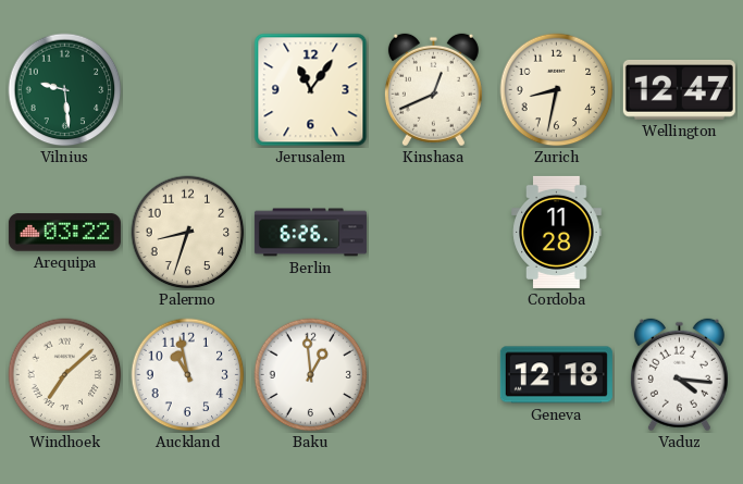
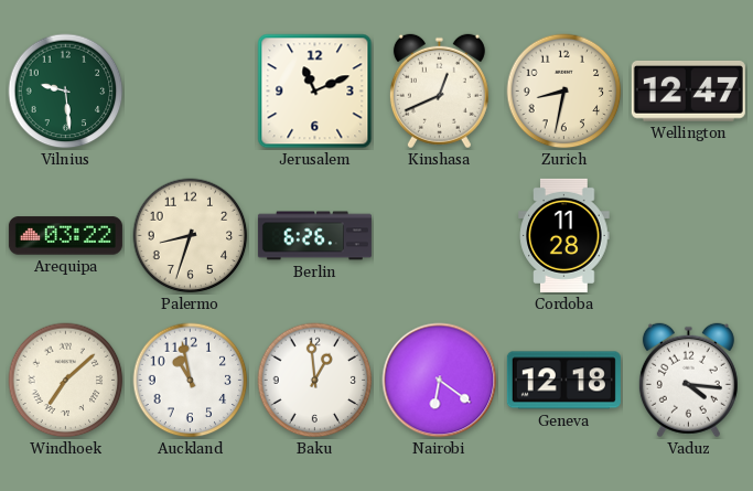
Jerusalem: 11:06 -> 11:11 (315, 92)
Nairobi: none -> 6:21 (440, 381)
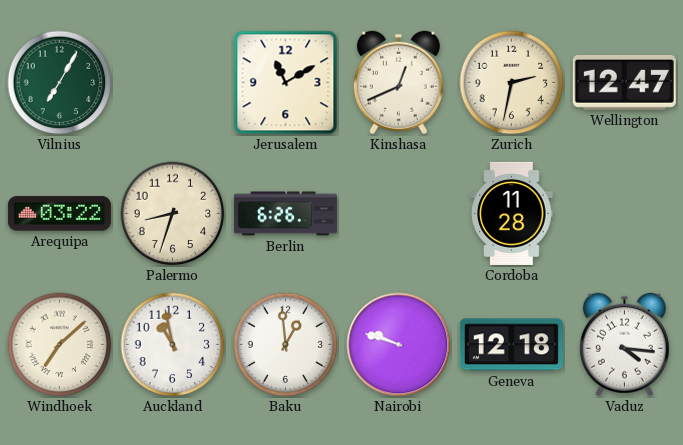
Vilnius: 9:29 -> 7:05 (60, 83)
Jerusalem: 11:11 -> 11:10 (286, 83)
Zurich: 8:32 -> 2:32 (512, 83)
Nairobi: 6:21 -> 9:48 (399, 345)
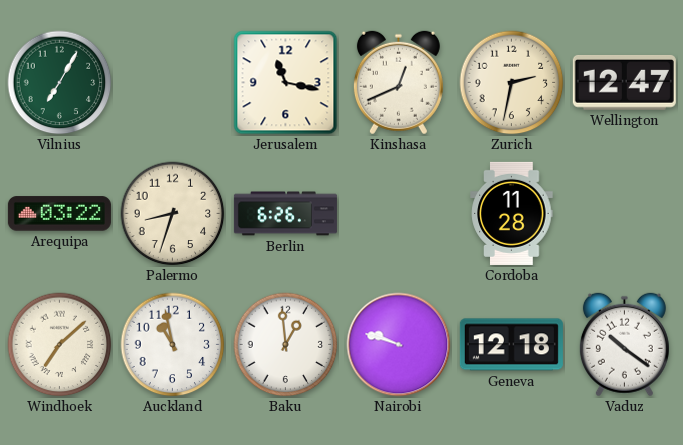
Jerusalem: 11:10 -> 11:17 (286, 83)
Vaduz: 4:16 -> 10:21 (624, 345)
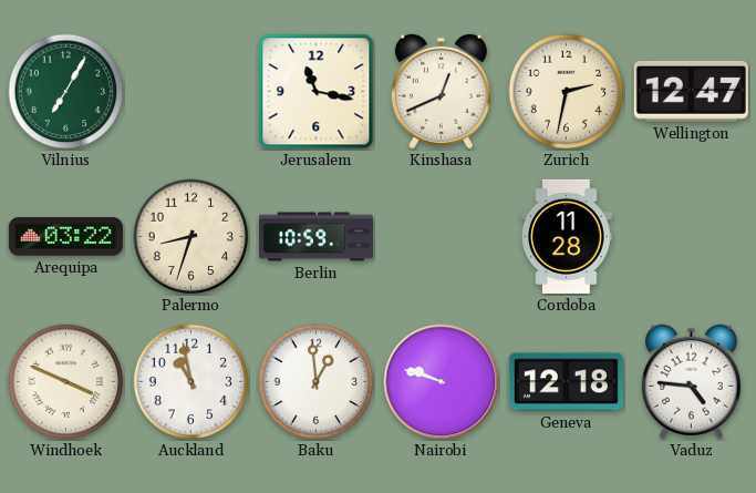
Berlin: 6:26 -> 10:59 (315, 237)
Windhoek: 7:08 -> 3:49 (66, 382)
Vaduz: 10:21 -> 4:46 (691, 382)
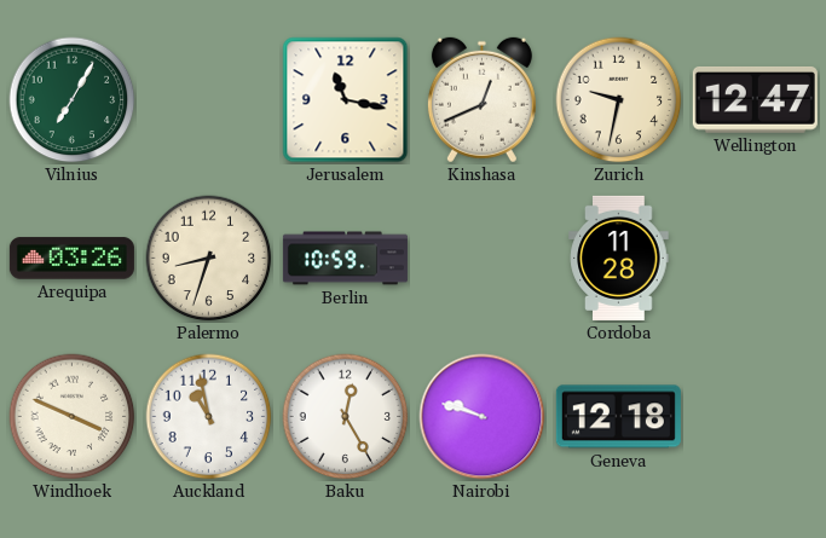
Zurich: 2:32 -> 9:32 (619, 100)
Arequipa: 03:22 -> 03:26 (71, 259)
Baku: 12:59 -> 12:25 (346, 417)
Vaduz: 4:46 -> none (691, 382)
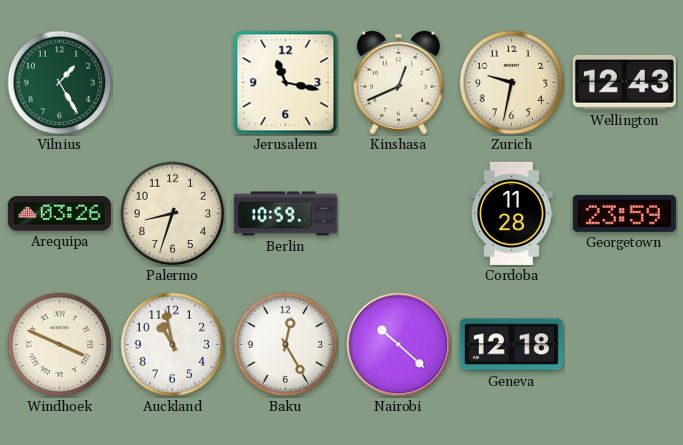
Vilnius: 7:05 -> 1:25 (60, 83)
Wellington: 12:47 -> 12:43 (624, 82)
Georgetown: none -> 23:59 (624, 213)
Nairobi: 9:48 -> 10:22 (399, 345)
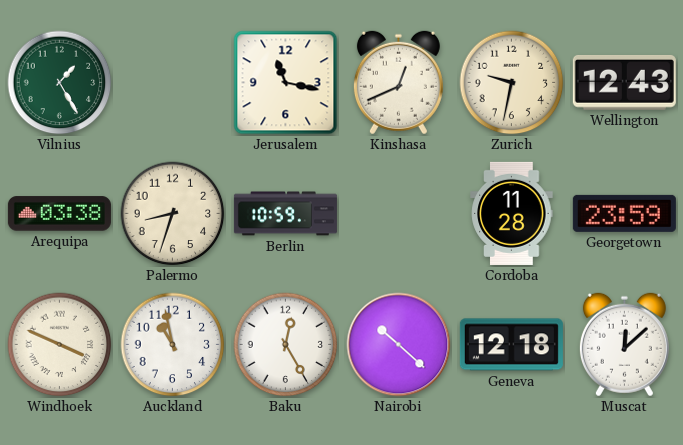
Arequipa: 03:26 -> 03:38 (59, 214)
Muscat: none -> 12:08 (624, 345)
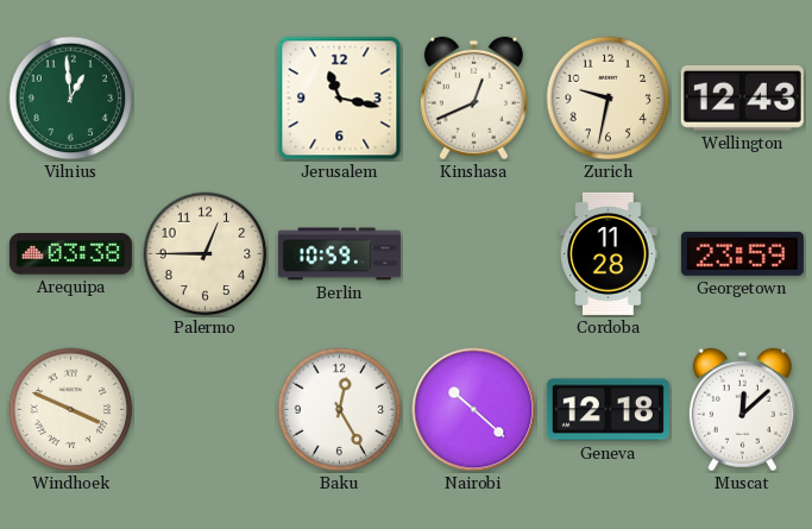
Vilnius: 1:25 -> 12:59 (71, 99)
Palermo: 8:33 -> 12:45 (206, 254)
Auckland: 10:58 -> none (173, 345)
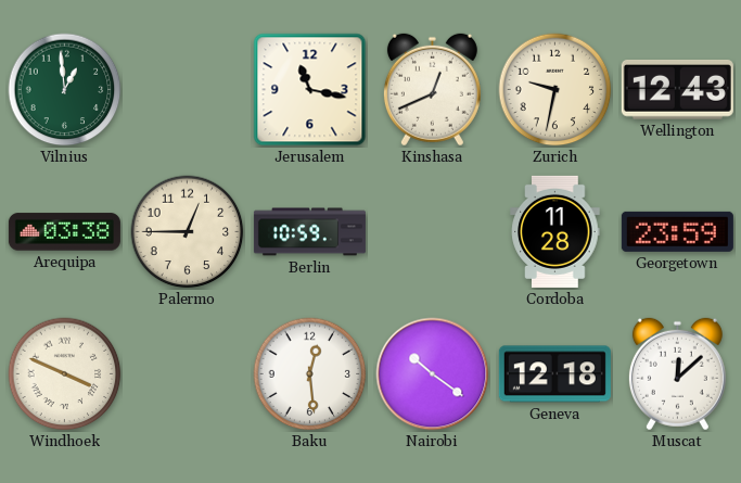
Baku: 12:25 -> 12:29 (310, 374)
Nairobi: 10:22 -> 10:21 (433, 374)
